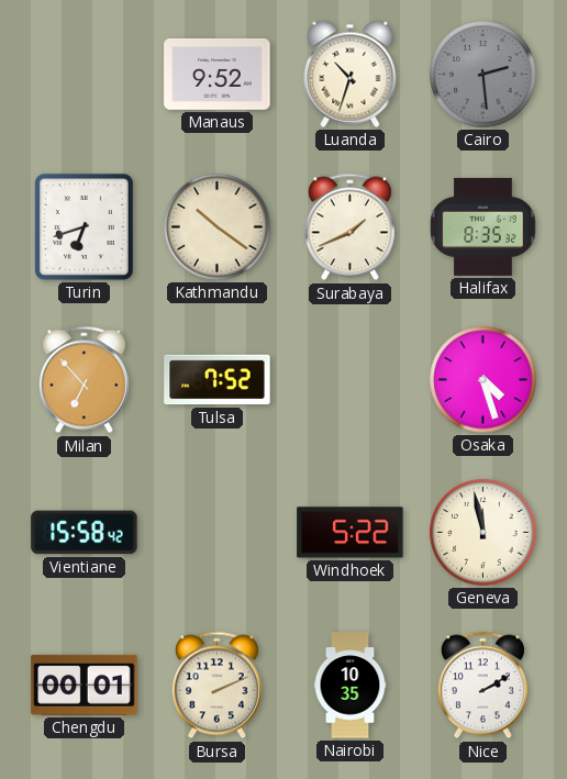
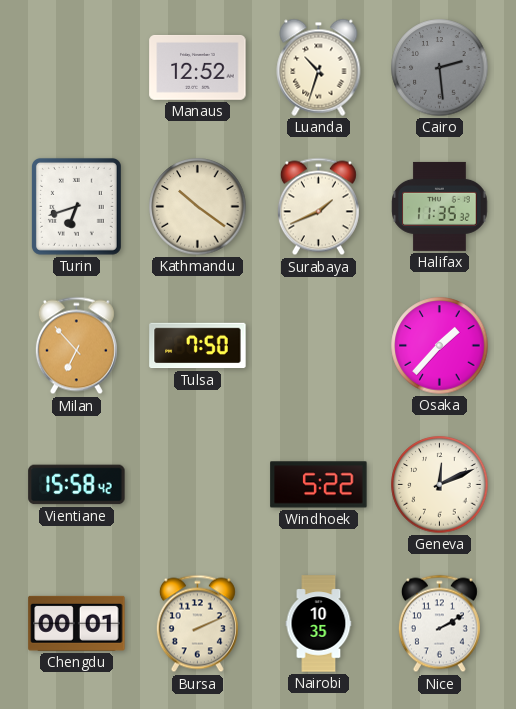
Manaus: 9:52 -> 12:52 (198, 67)
Halifax: 8:35 -> 11:35 (440, 206)
Tulsa: 7:52 -> 7:50 (198, 346)
Osaka: 4:27 -> 1:37 (440, 346)
Geneva: 11:58 -> 12:11 (440, 485)
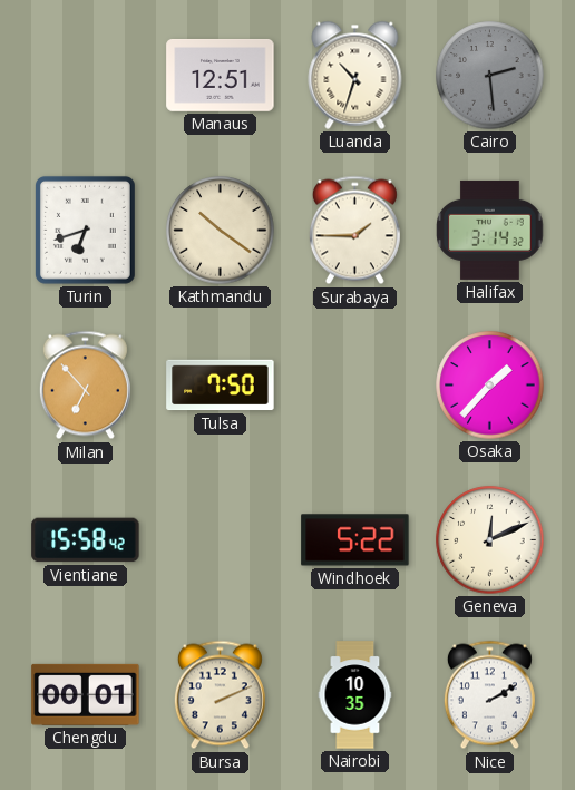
Manaus: 12:52 -> 12:51 (221, 75)
Surabaya: 1:41 -> 1:45 (354, 231)
Halifax: 11:35 -> 3:14 (490, 230)
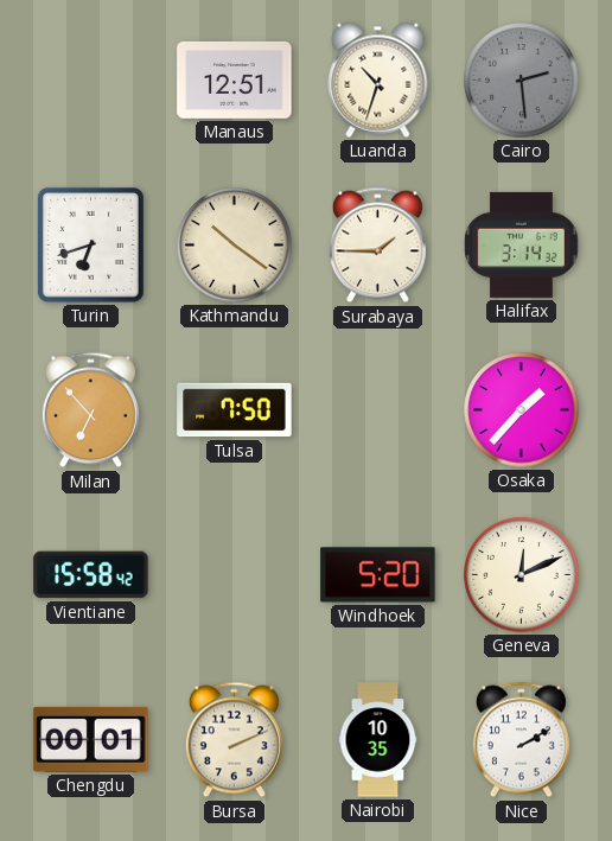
Windhoek: 5:22 -> 5:20 (378, 575)
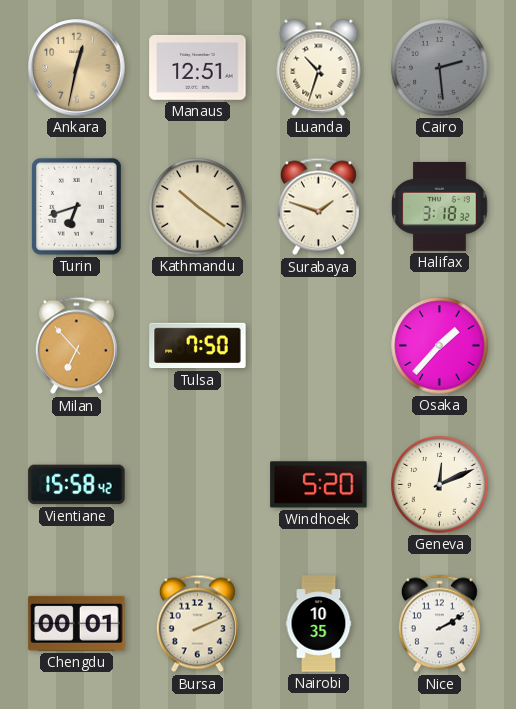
Ankara: none -> 12:32 (77, 68)
Surabaya: 1:45 -> 1:48 (318, 207)
Halifax: 3:14 -> 3:18 (440, 206)
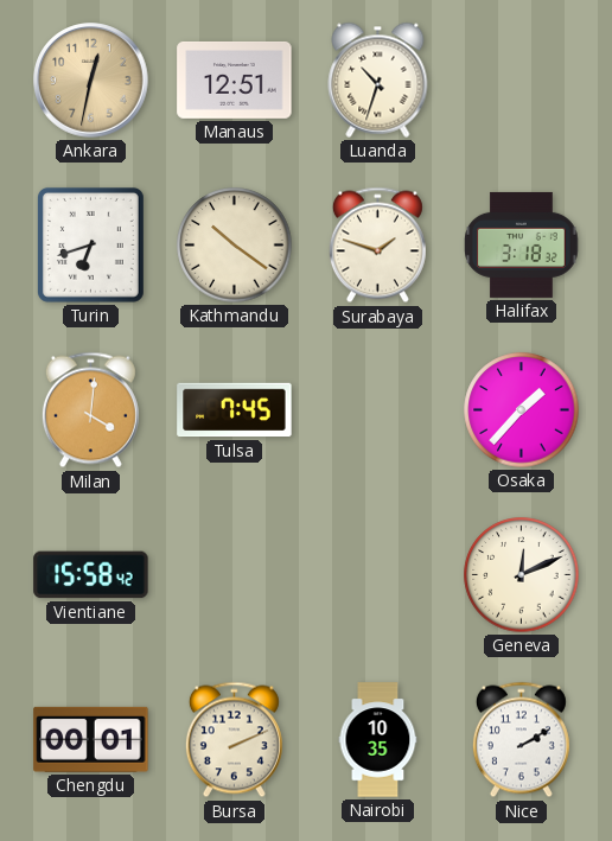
Cairo: 2:29 -> none (440, 68)
Milan: 6:53 -> 4:01 (90, 410)
Tulsa: 7:50 -> 7:45 (235, 410)
Windhoek: 5:20 -> none (319, 485)
